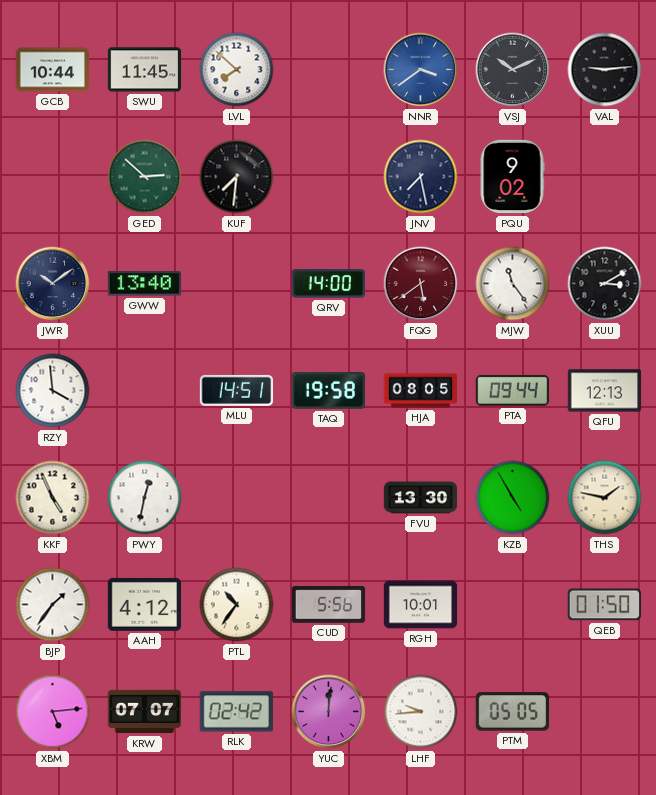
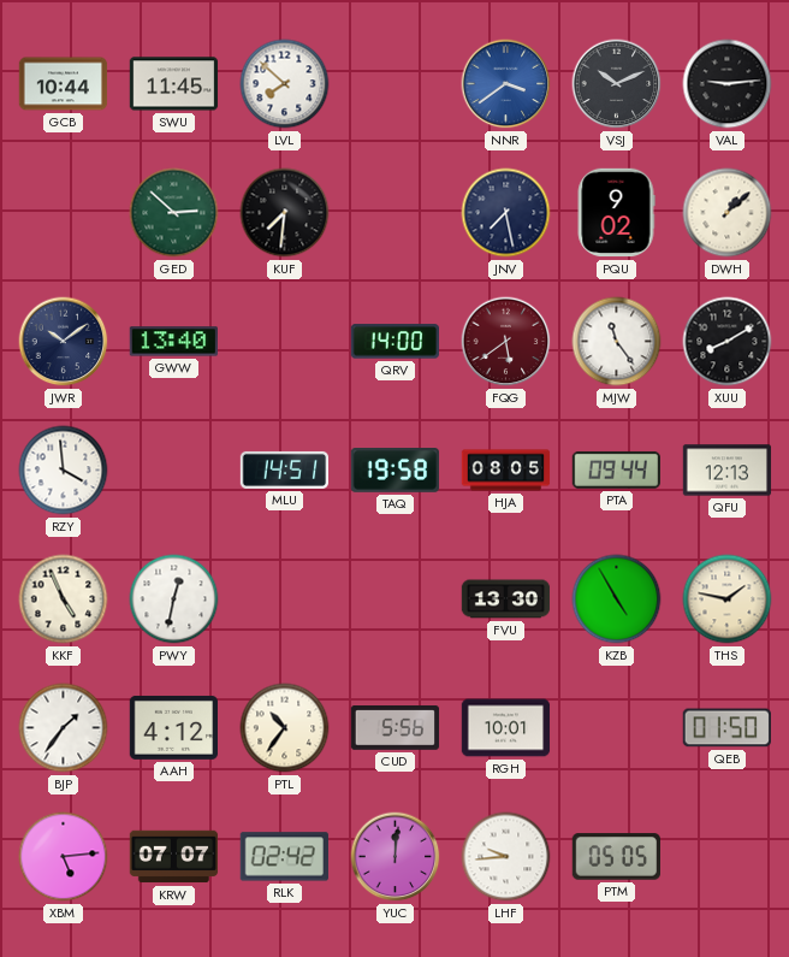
DWH: none -> 1:08 (728, 213)
XUU: 3:10 -> 8:10 (728, 342)
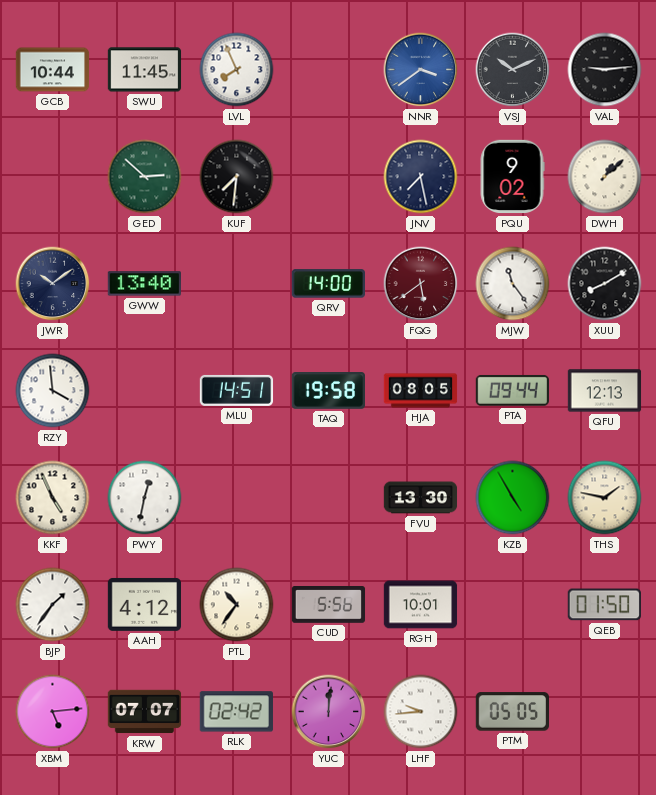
LVL: 7:52 -> 7:56 (237, 70)
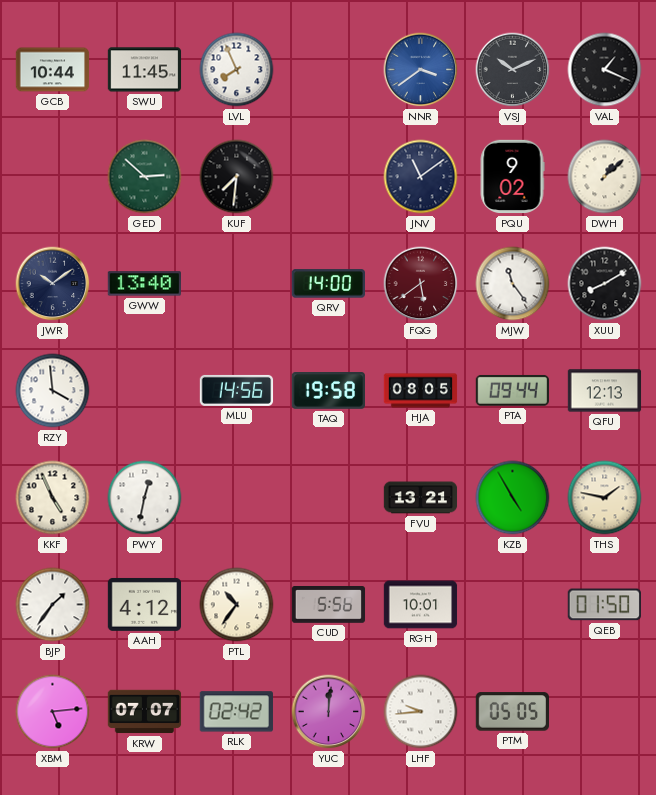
VAL: 9:14 -> 1:19 (605, 70)
JNV: 7:28 -> 11:09 (421, 177)
MLU: 14:51 -> 14:56 (237, 390)
FVU: 13:30 -> 13:21 (421, 498)
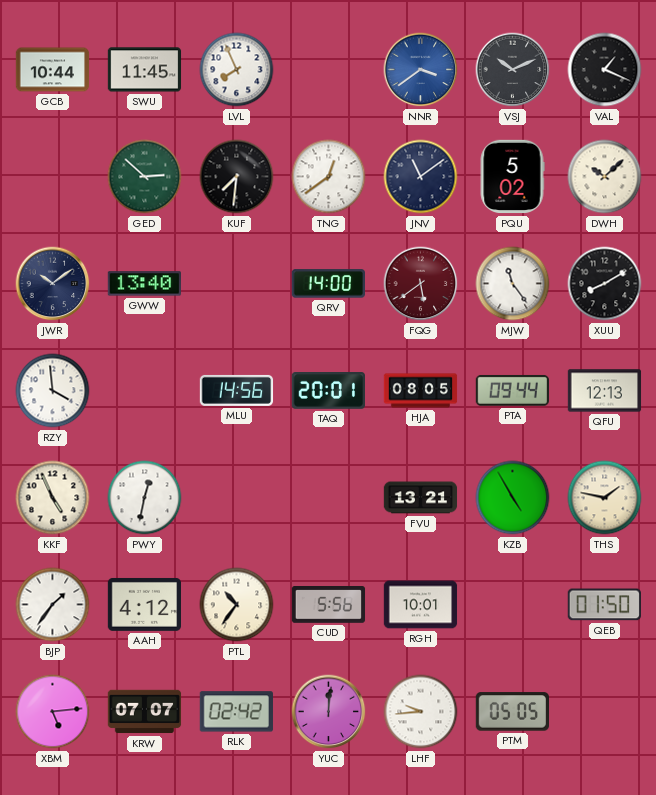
TNG: none -> 12:39 (329, 177)
PQU: 9:02 -> 5:02 (512, 177)
DWH: 1:08 -> 10:08 (605, 177)
TAQ: 19:58 -> 20:01 (328, 391)
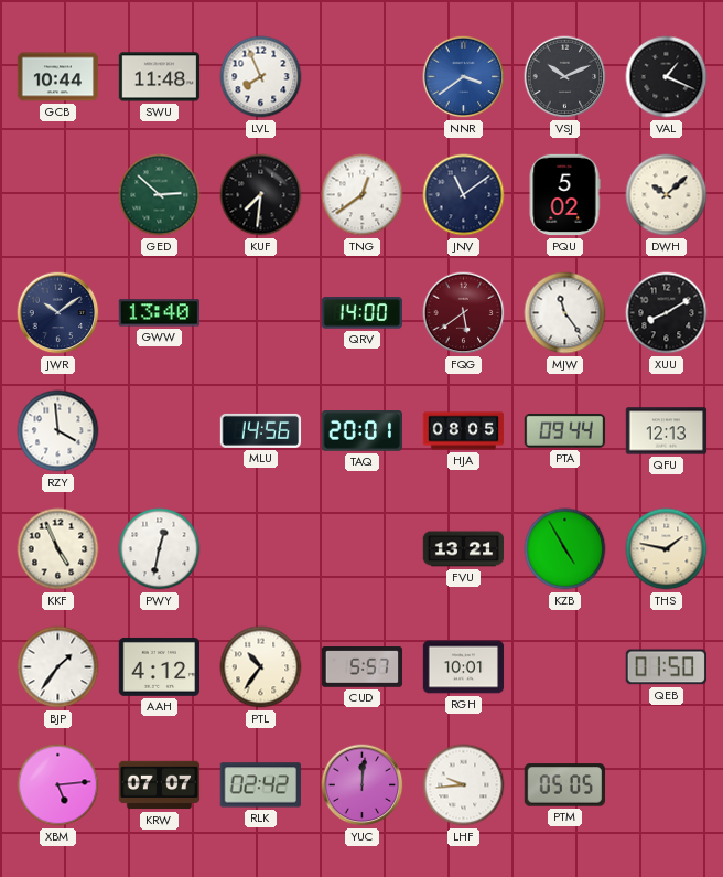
SWU: 11:45 -> 11:48 (160, 77)
CUD: 5:56 -> 5:57 (363, 667)
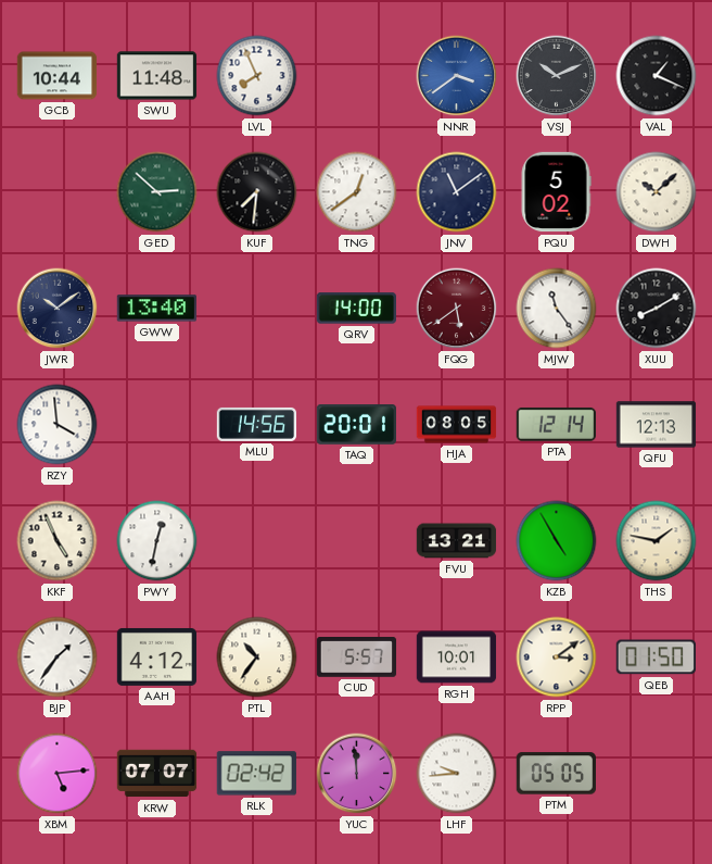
PTA: 09:44 -> 12:14 (556, 424)
RPP: none -> 3:09 (557, 658)
YUC: 12:01 -> 11:59 (357, 774)
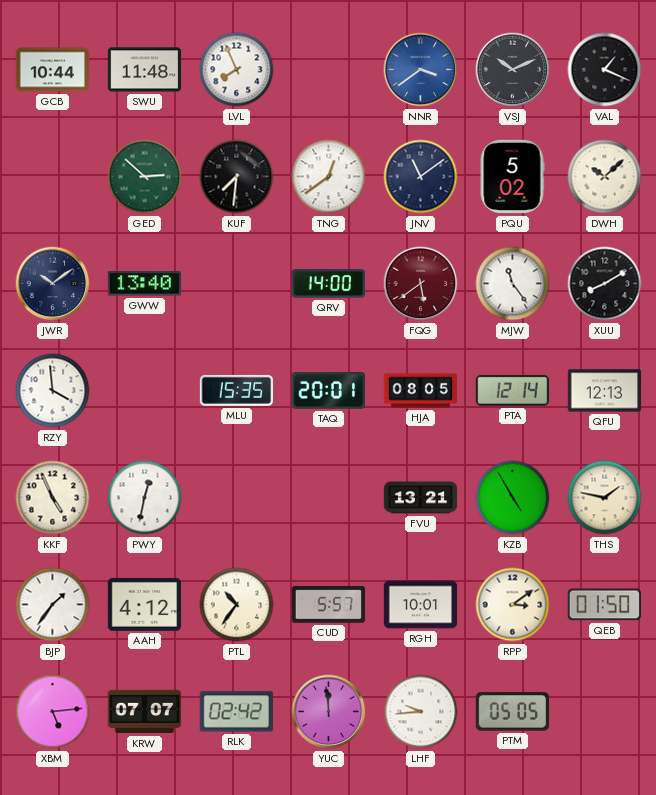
MLU: 14:56 -> 15:35 (237, 390)
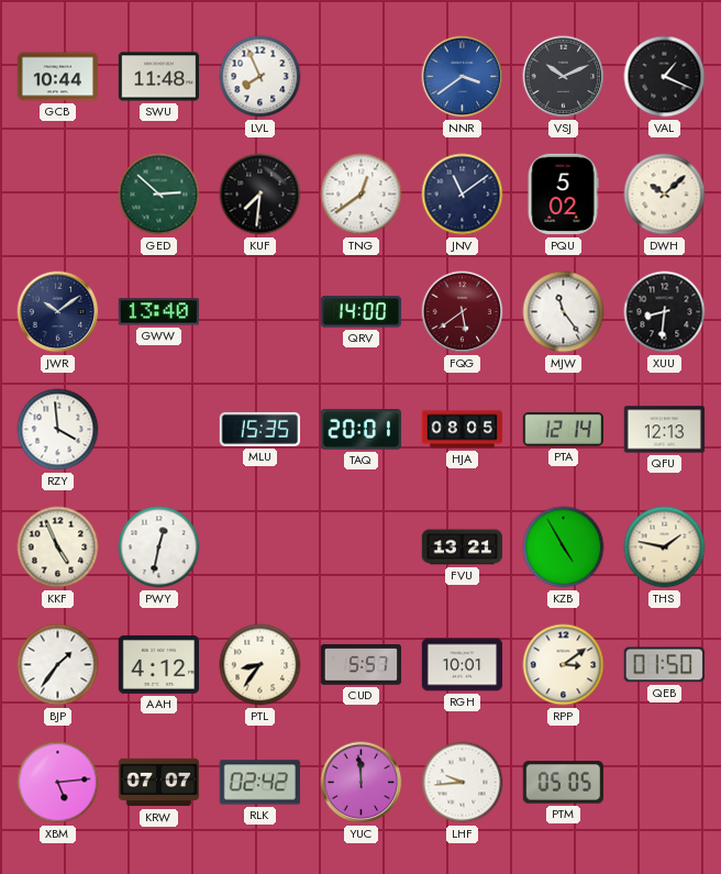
XUU: 8:10 -> 8:31 (665, 312)
PTL: 10:36 -> 8:36 (260, 665)
